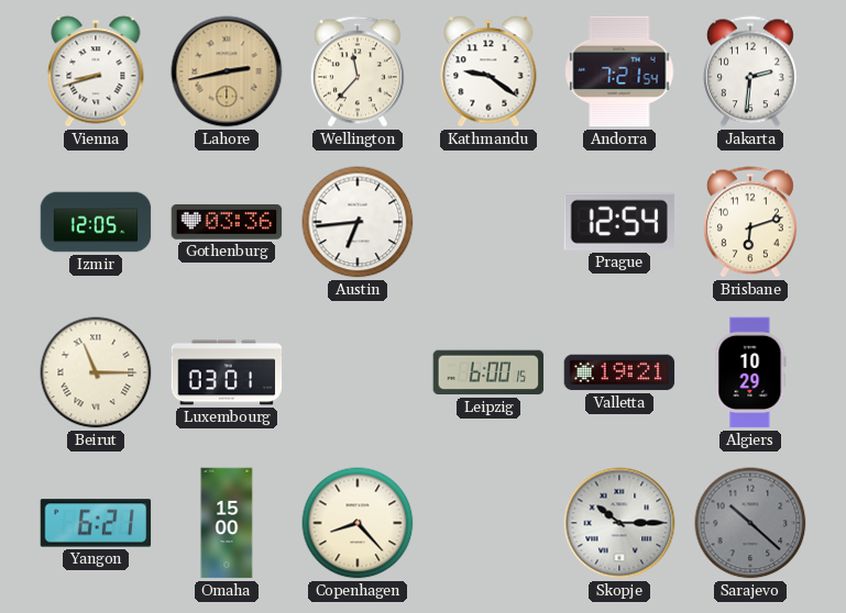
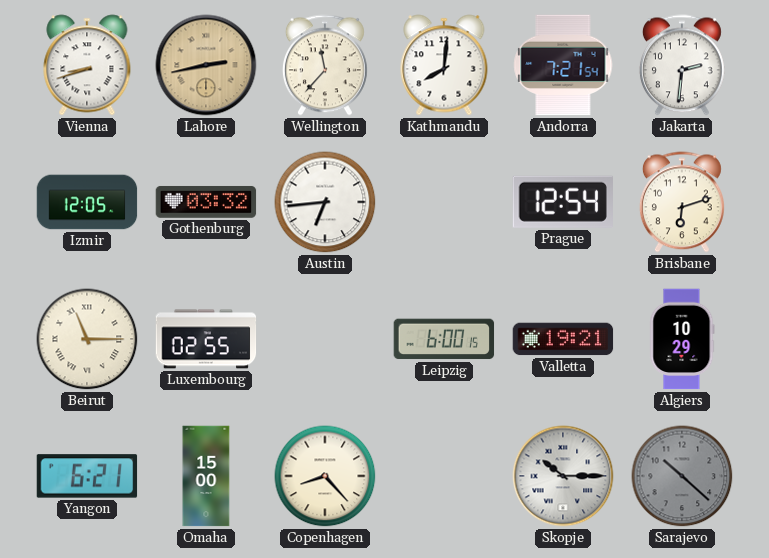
Kathmandu: 9:21 -> 8:01 (444, 65)
Gothenburg: 03:36 -> 03:32 (206, 202)
Luxembourg: 03:01 -> 02:55 (206, 339)
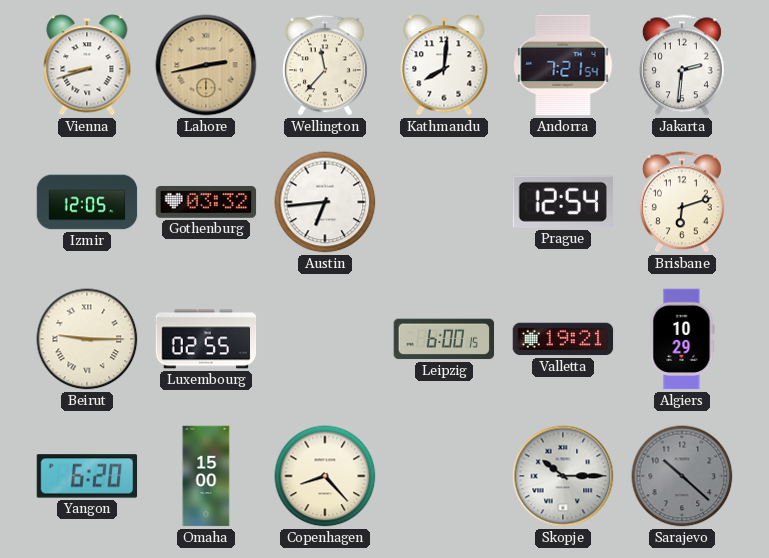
Beirut: 11:15 -> 9:15 (87, 339)
Yangon: 6:21 -> 6:20 (87, 476)
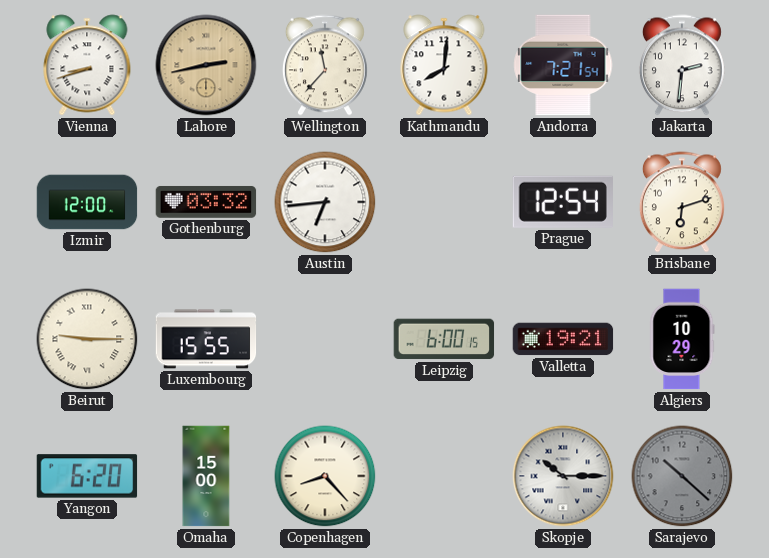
Izmir: 12:05 -> 12:00 (87, 202)
Luxembourg: 02:55 -> 15:55 (206, 339)
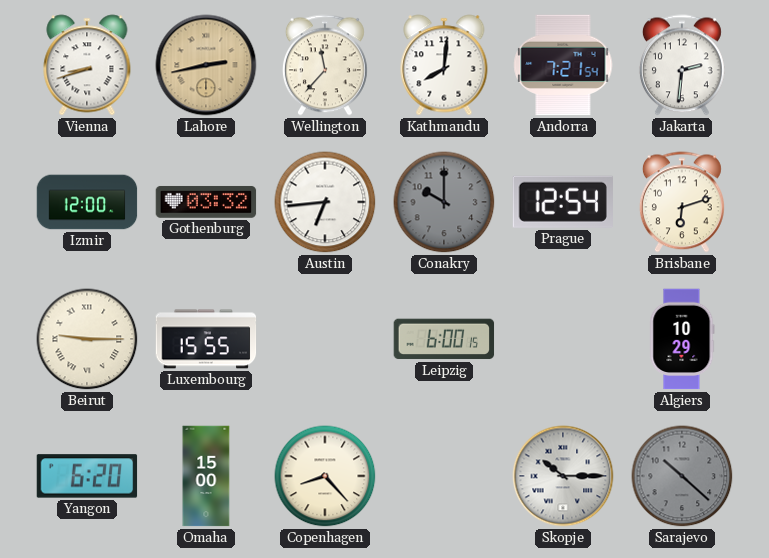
Conakry: none -> 10:00 (444, 202)
Valletta: 19:21 -> none (563, 339)
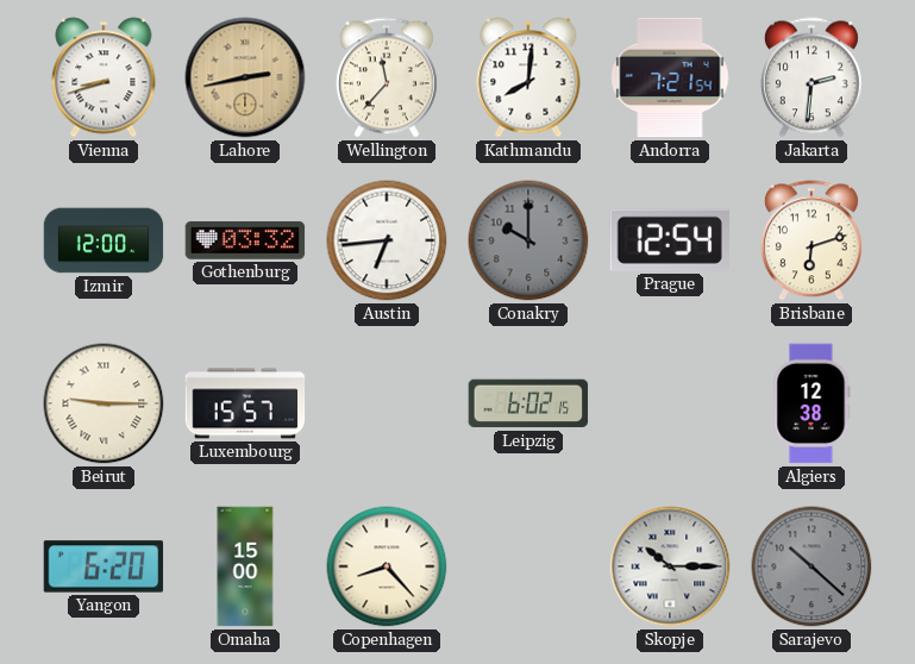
Luxembourg: 15:55 -> 15:57 (245, 403)
Leipzig: 6:00 -> 6:02 (528, 403)
Algiers: 10:29 -> 12:38 (811, 403)
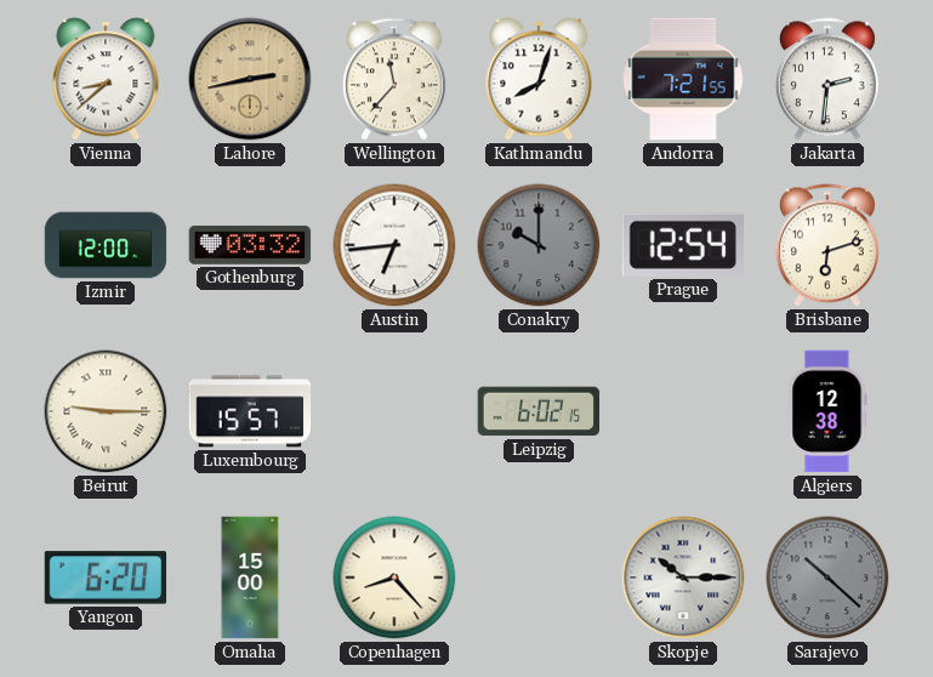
Vienna: 8:42 -> 8:38 (106, 79)
Kathmandu: 8:01 -> 8:03 (539, 79)
Andorra: 7:21:54 -> 7:21:55 (683, 79)
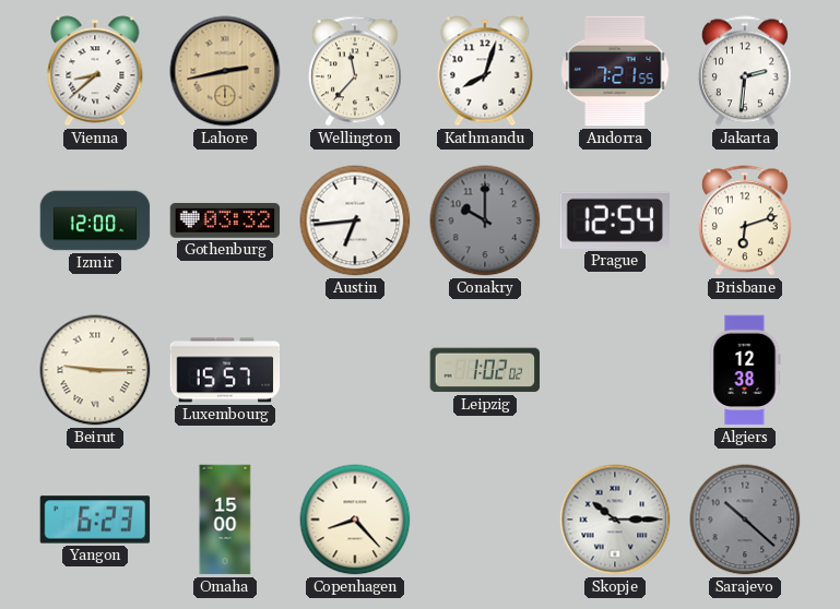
Leipzig: 6:02 -> 1:02 (485, 370)
Yangon: 6:20 -> 6:23 (95, 520)
